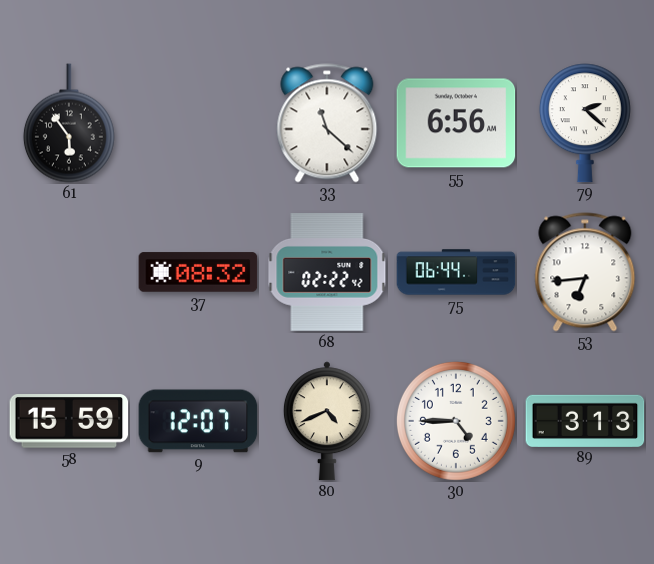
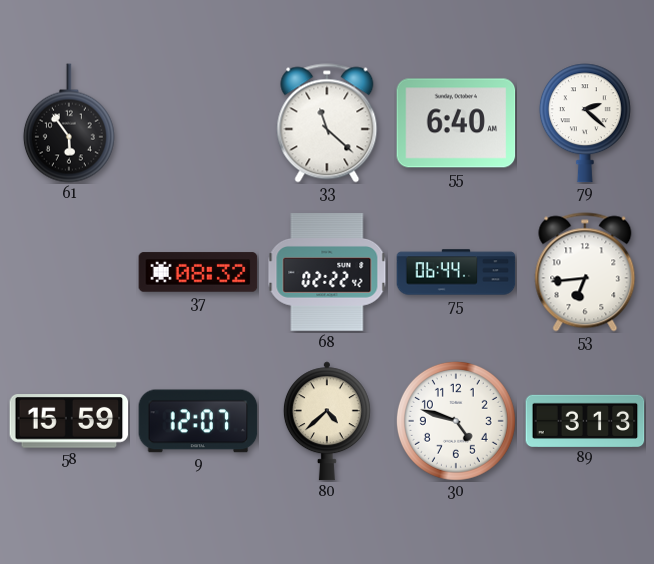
55: 6:56 -> 6:40 (456, 123)
80: 4:41 -> 4:38 (327, 421)
30: 4:45 -> 4:48 (456, 421)
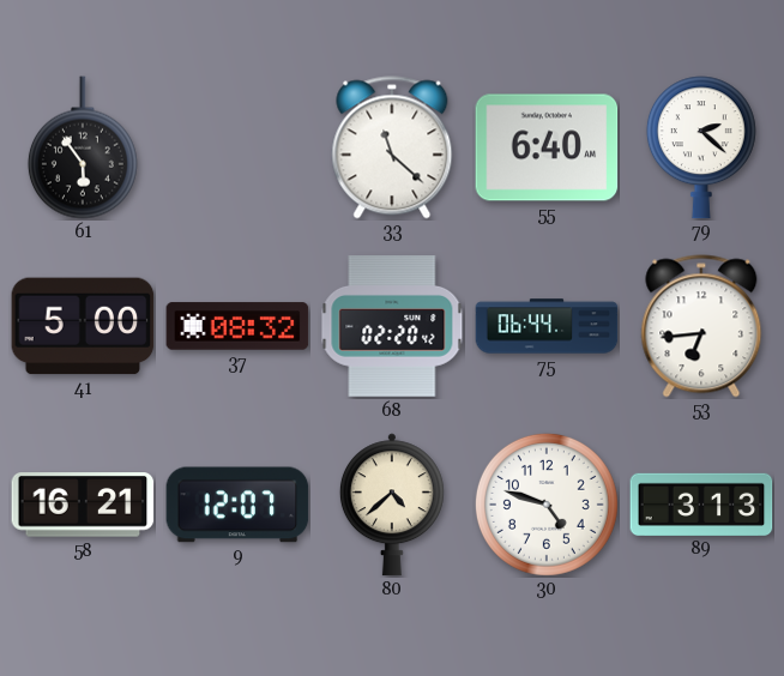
41: none -> 5:00 (83, 326)
68: 02:22 -> 02:20 (392, 326)
58: 15:59 -> 16:21 (83, 505)
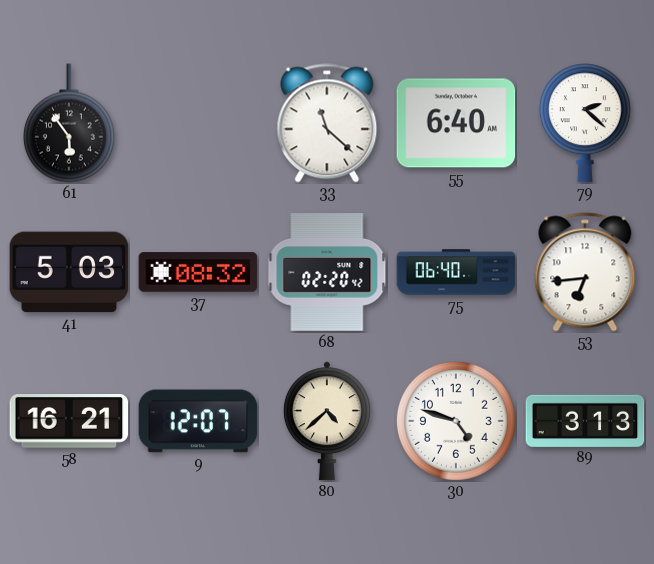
41: 5:00 -> 5:03 (69, 272)
75: 06:44 -> 06:40 (456, 272)
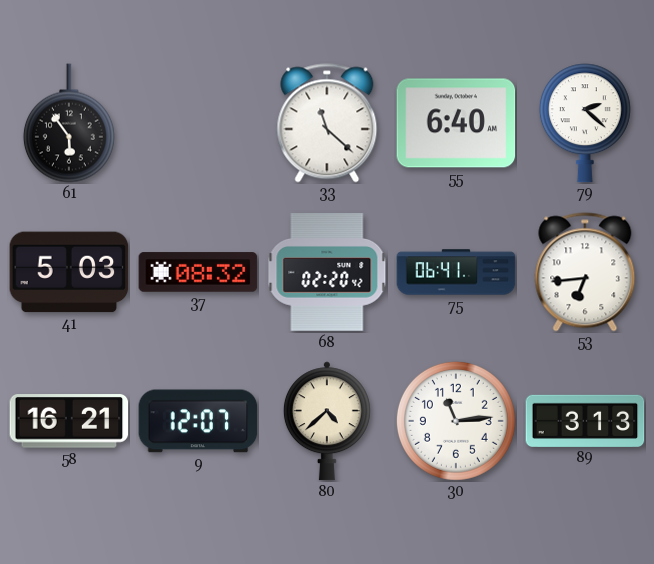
75: 06:40 -> 06:41 (456, 272)
30: 4:48 -> 11:14 (456, 421)
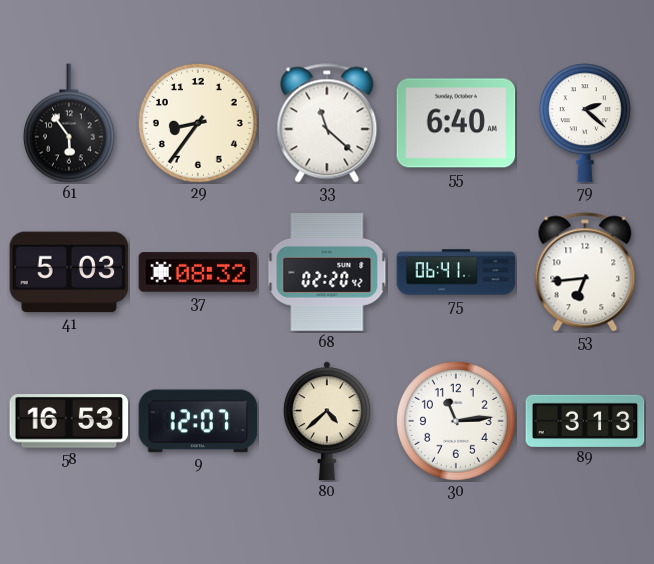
29: none -> 8:36 (198, 123)
58: 16:21 -> 16:53 (69, 421)
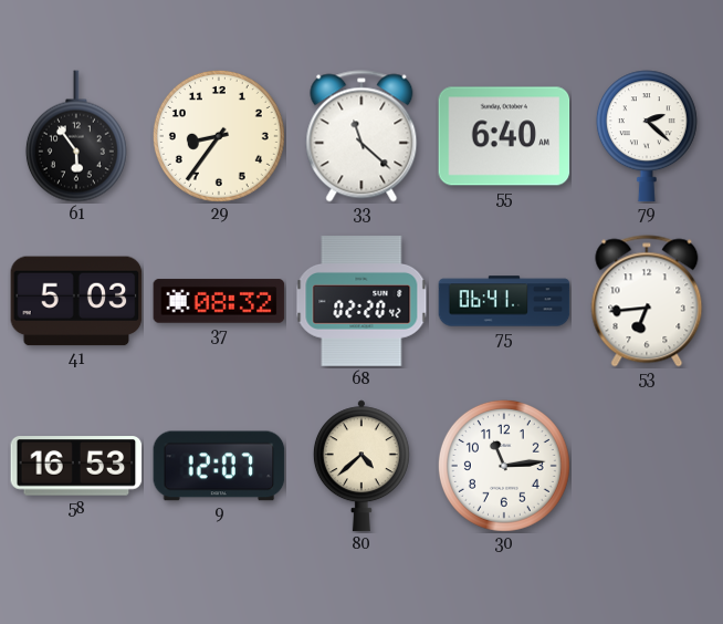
89: 3:13 -> none (585, 420)
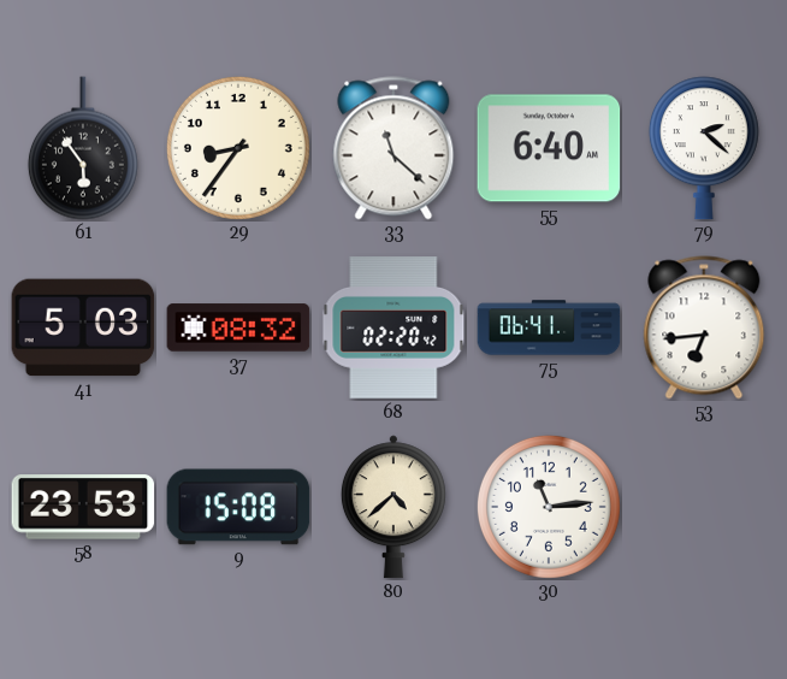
58: 16:53 -> 23:53 (83, 507)
9: 12:07 -> 15:08 (238, 507)
